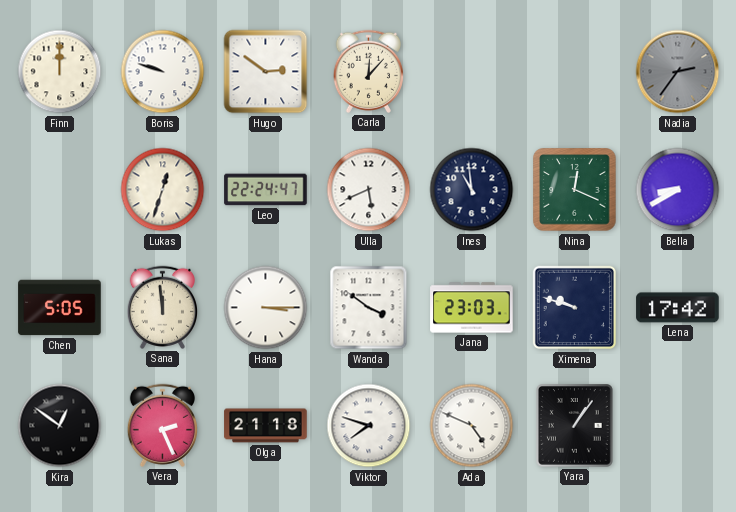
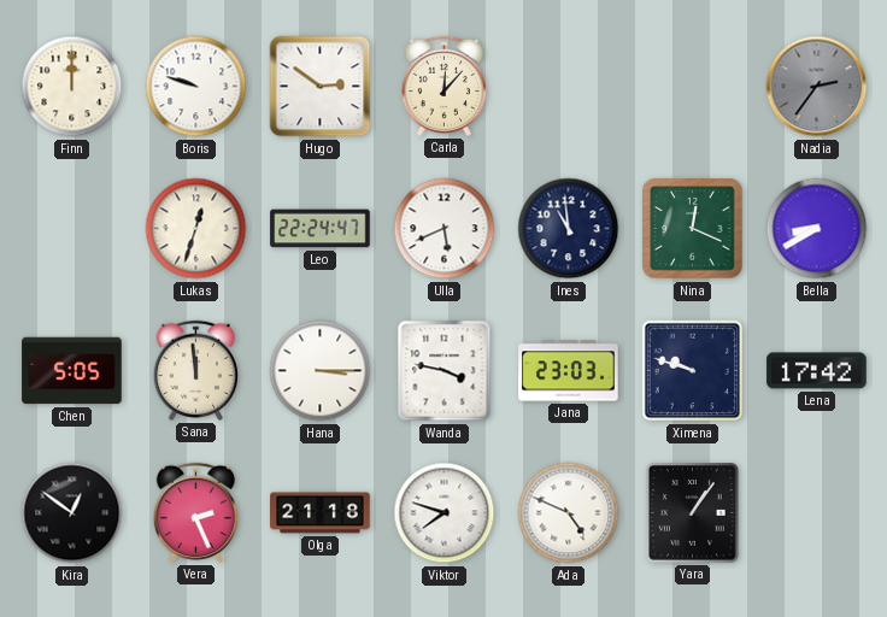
Wanda: 3:51 -> 3:47 (445, 371)
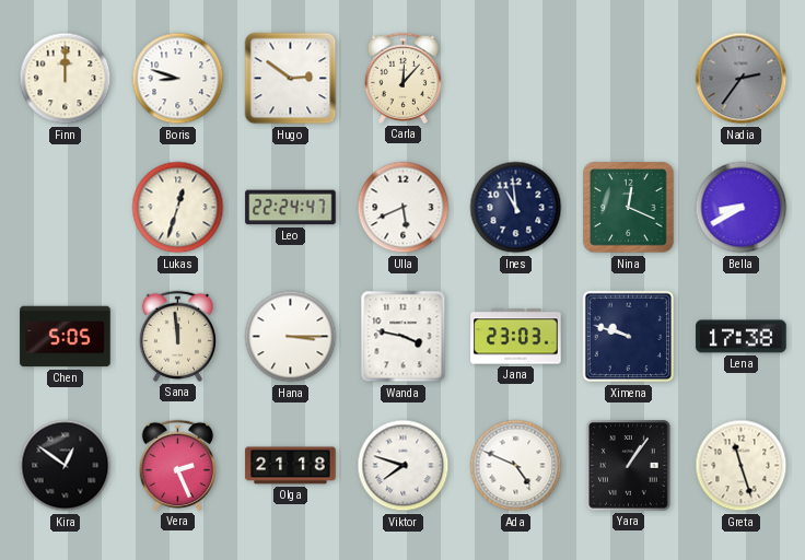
Boris: 9:48 -> 8:48 (178, 79)
Lena: 17:42 -> 17:38 (742, 337)
Greta: none -> 11:27 (742, 466)
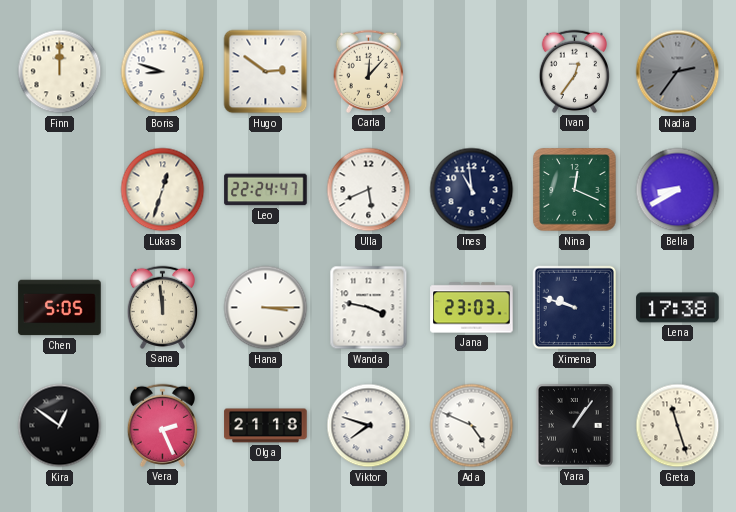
Ivan: none -> 12:36 (574, 71)
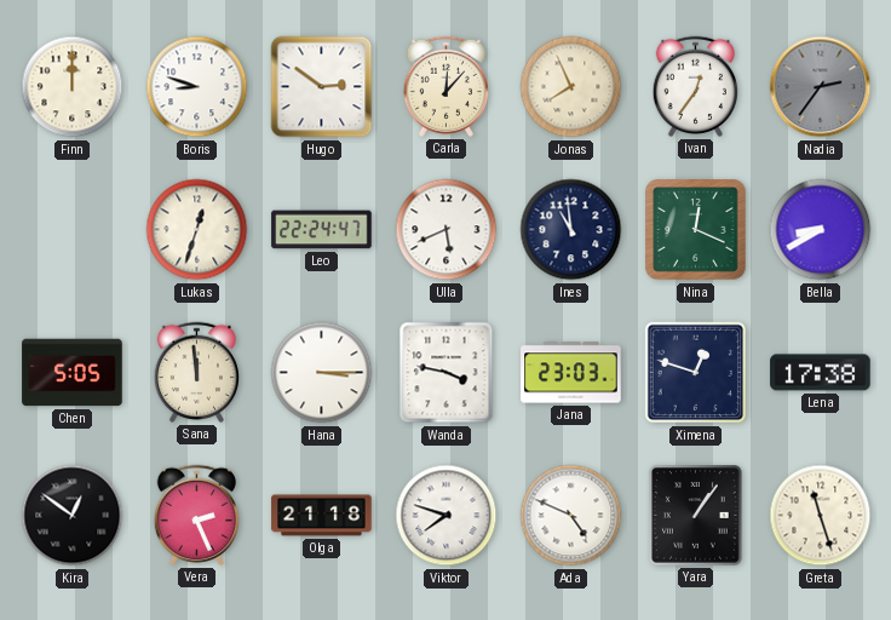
Jonas: none -> 7:56 (571, 87)
Ximena: 9:48 -> 12:48 (696, 373)
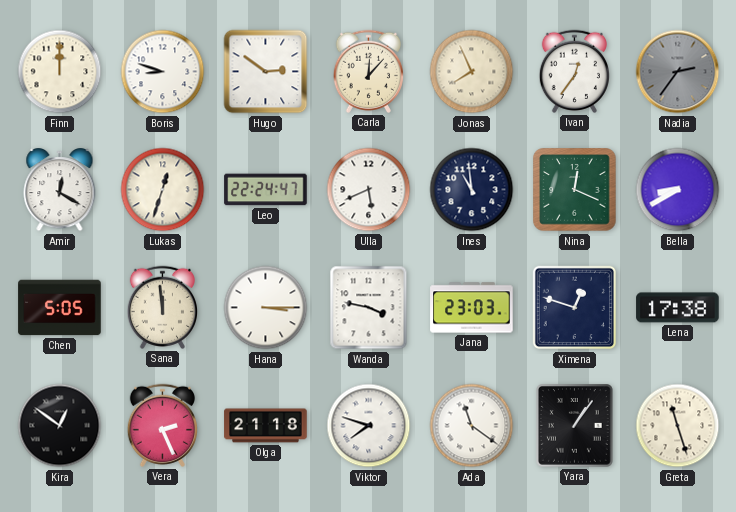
Amir: none -> 12:20 (60, 190)
Ada: 4:49 -> 11:21 (472, 426)
